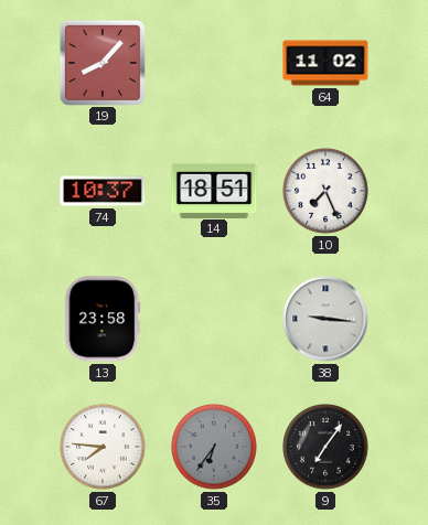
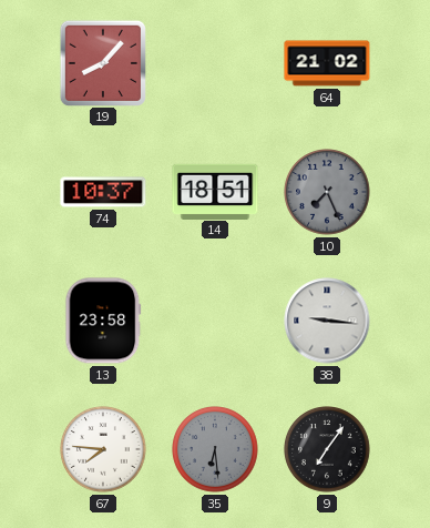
64: 11:02 -> 21:02 (327, 63)
10 dial: white -> grey (327, 192)
35: 6:36 -> 6:29 (215, 449)
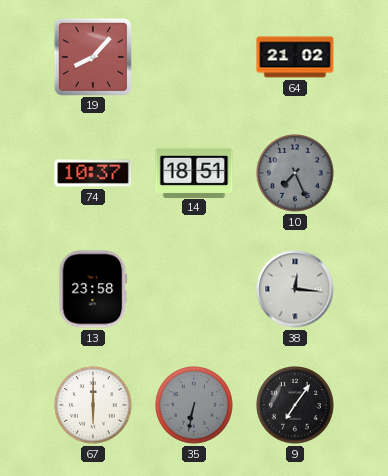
38: 9:16 -> 12:16 (295, 289)
67: 7:46 -> 6:00 (93, 405)
35: 6:29 -> 6:32 (194, 405)
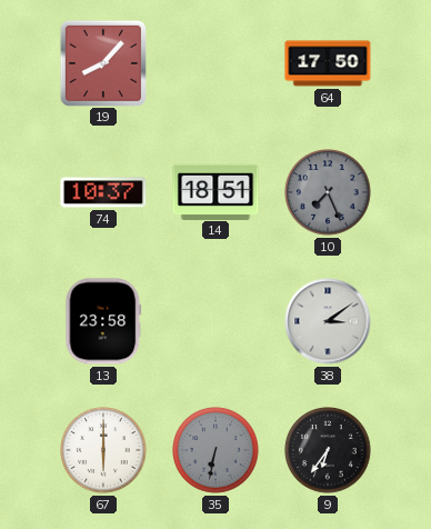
64: 21:02 -> 17:50 (328, 63)
38: 12:16 -> 3:09 (328, 321)
9: 7:06 -> 6:36 (328, 450)
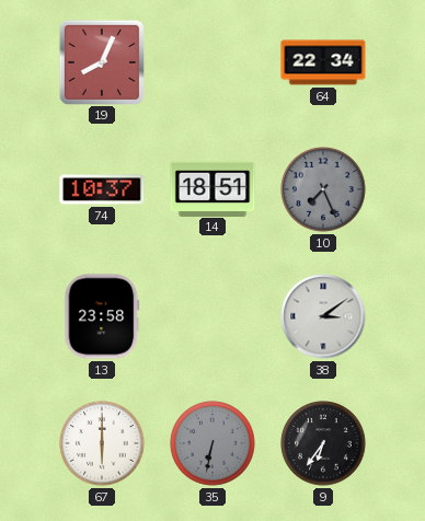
19: 8:07 -> 8:04 (101, 61)
64: 17:50 -> 22:34 (323, 62)
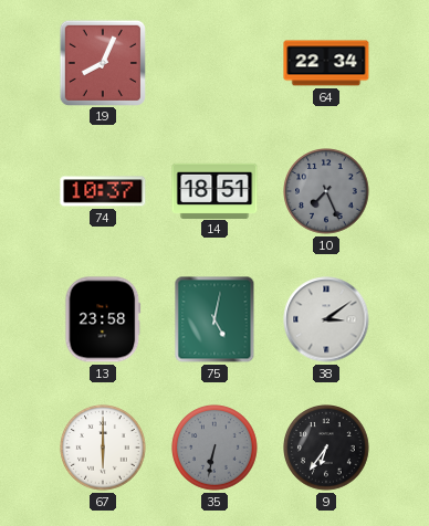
75: none -> 5:02 (214, 319)
